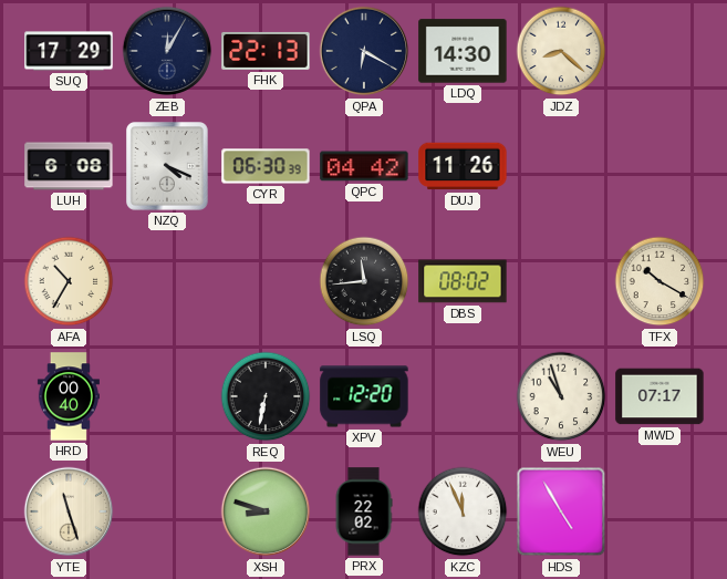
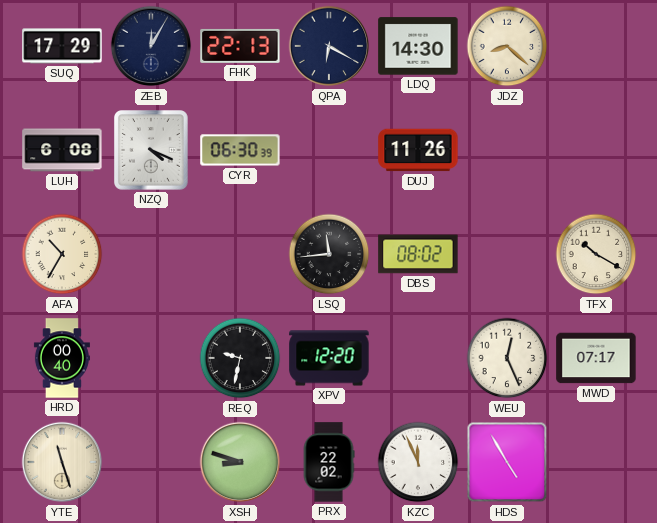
QPC: 04:42 -> none (364, 166)
REQ: 6:32 -> 9:32 (240, 358)
WEU: 10:57 -> 12:26 (507, 358)
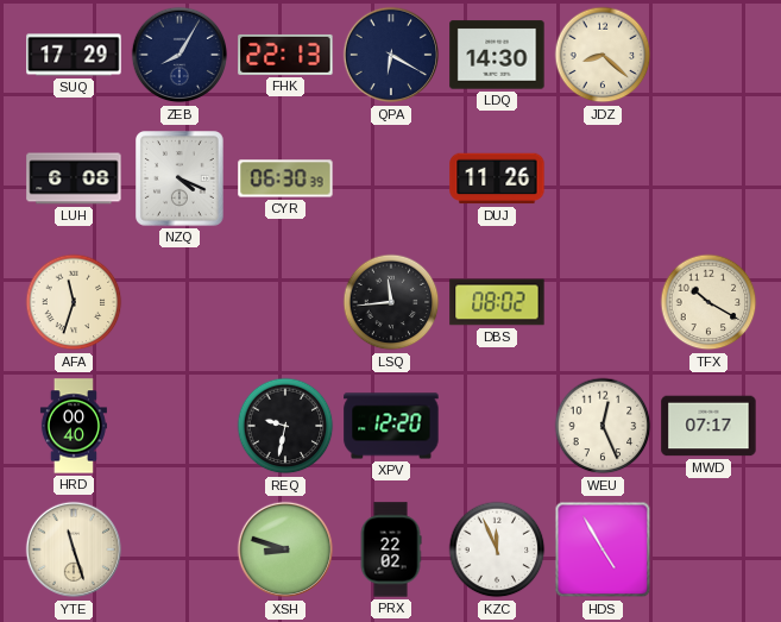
ZEB: 12:05 -> 8:05 (179, 55)
AFA: 10:35 -> 11:33 (74, 302)
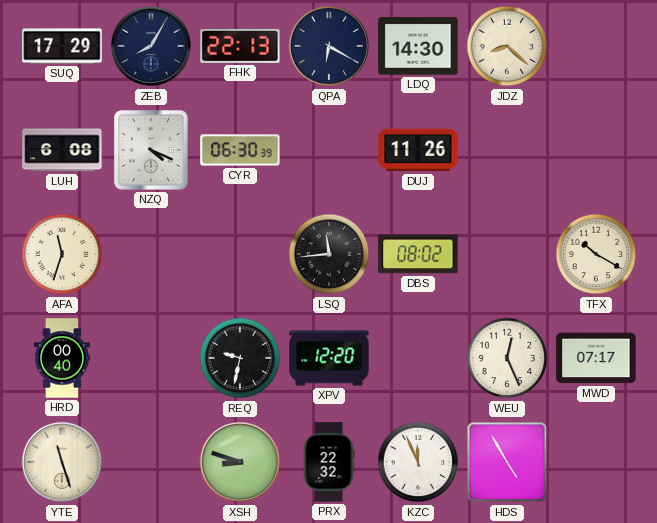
PRX: 22:02 -> 22:32 (329, 462)
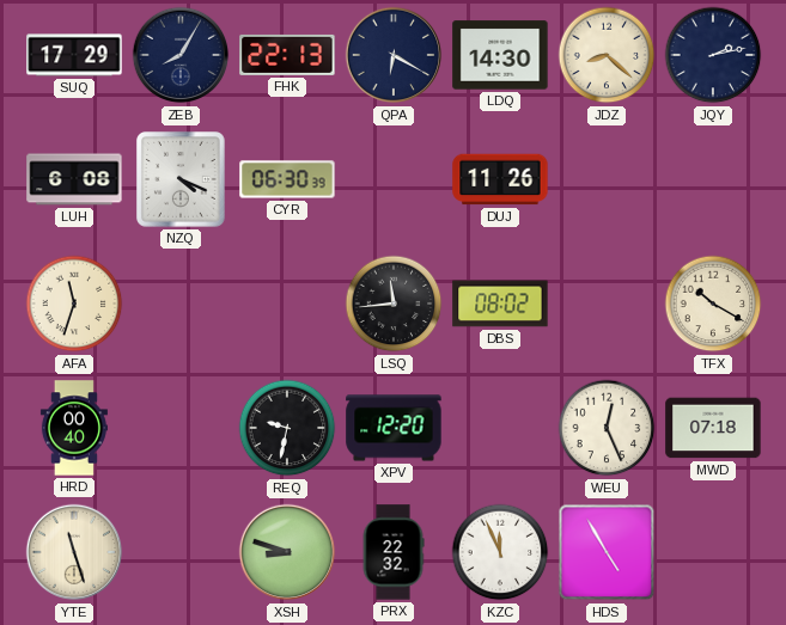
JQY: none -> 2:13 (713, 55)
MWD: 07:17 -> 07:18 (713, 428)
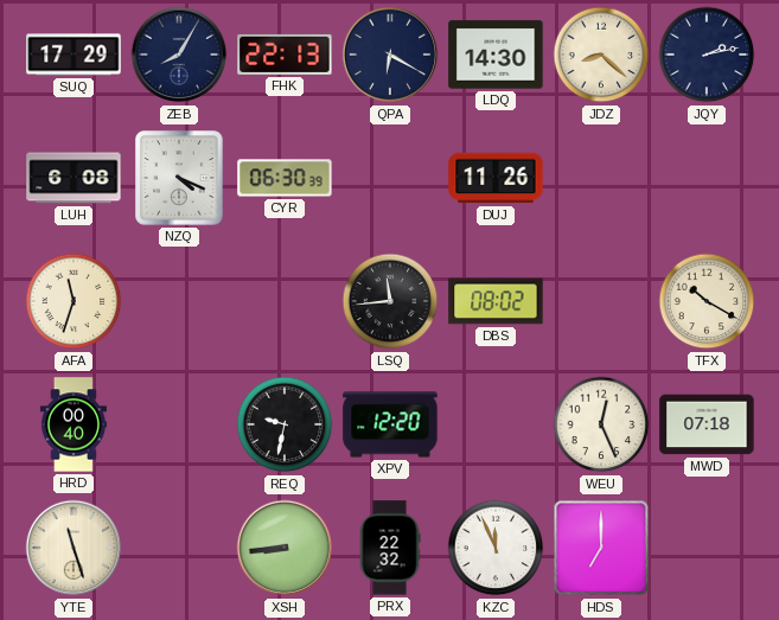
XSH: 8:48 -> 8:44 (285, 548)
HDS: 4:55 -> 7:00 (601, 548)
